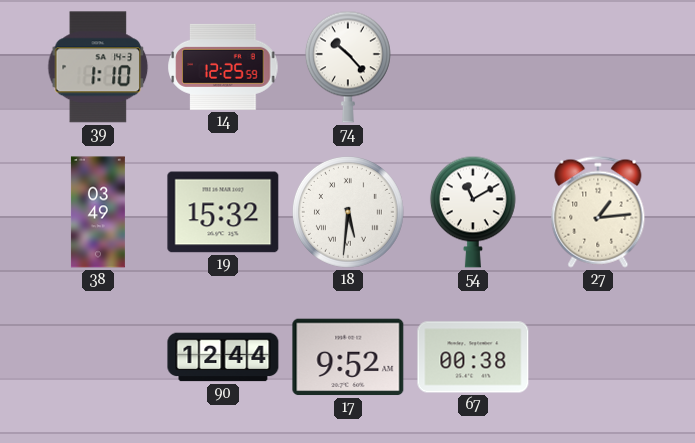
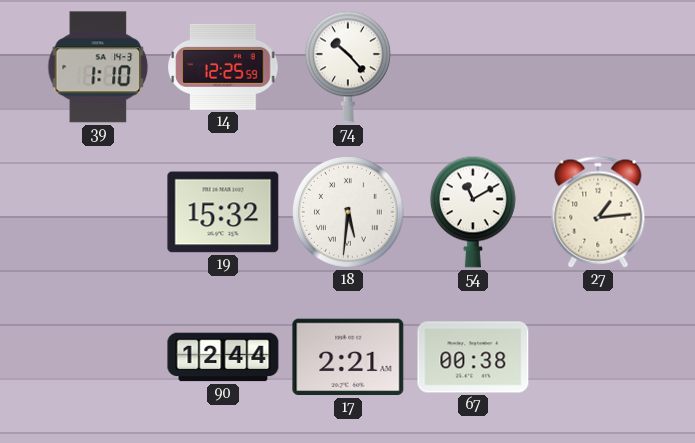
38: 03:49 -> none (98, 212)
17: 9:52 -> 2:21 (348, 357)
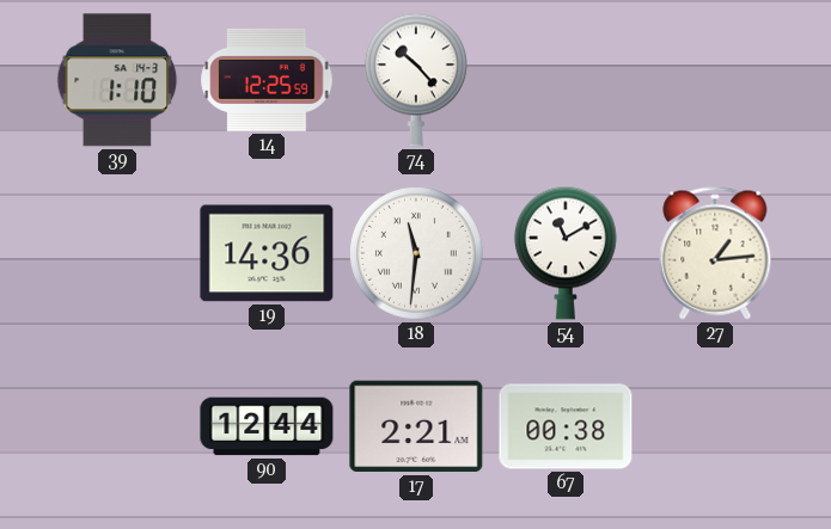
19: 15:32 -> 14:36 (267, 253)
18: 5:31 -> 11:31 (416, 253)
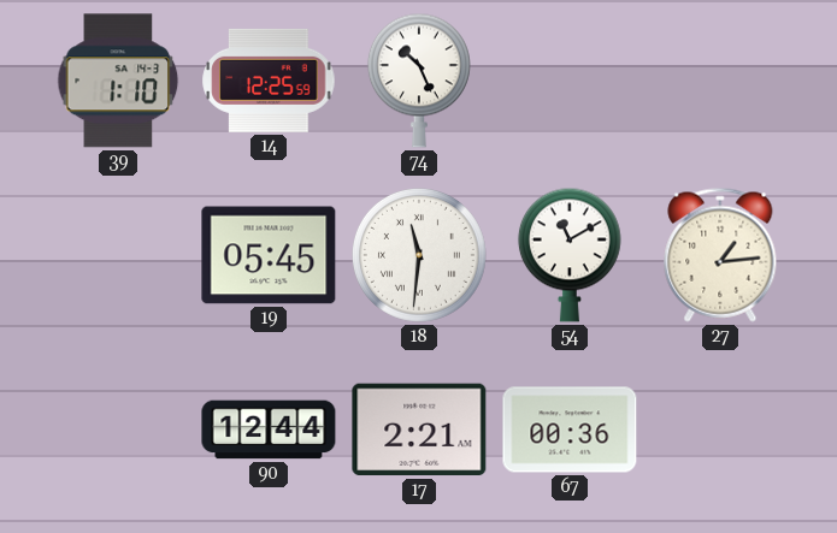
74: 10:23 -> 10:26 (419, 81)
19: 14:36 -> 05:45 (269, 255)
67: 00:38 -> 00:36 (570, 430)
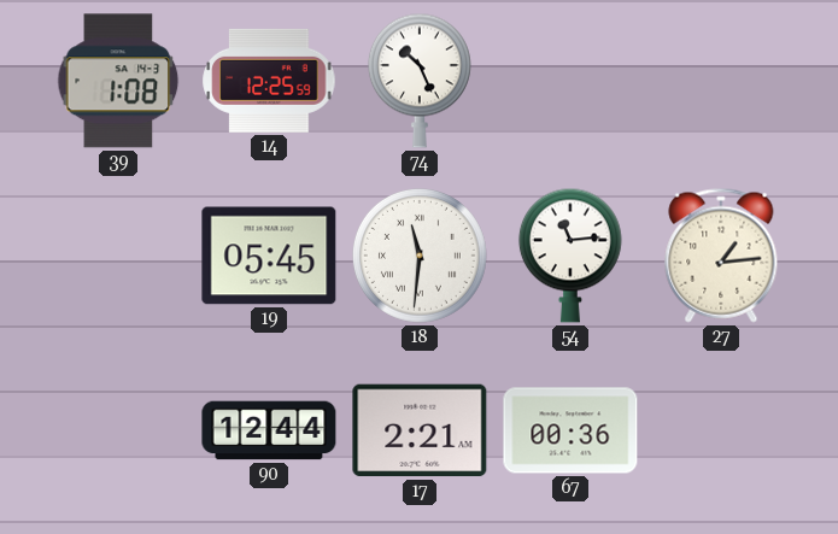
39: 1:10 -> 1:08 (118, 81)
54: 11:10 -> 11:14 (570, 256)
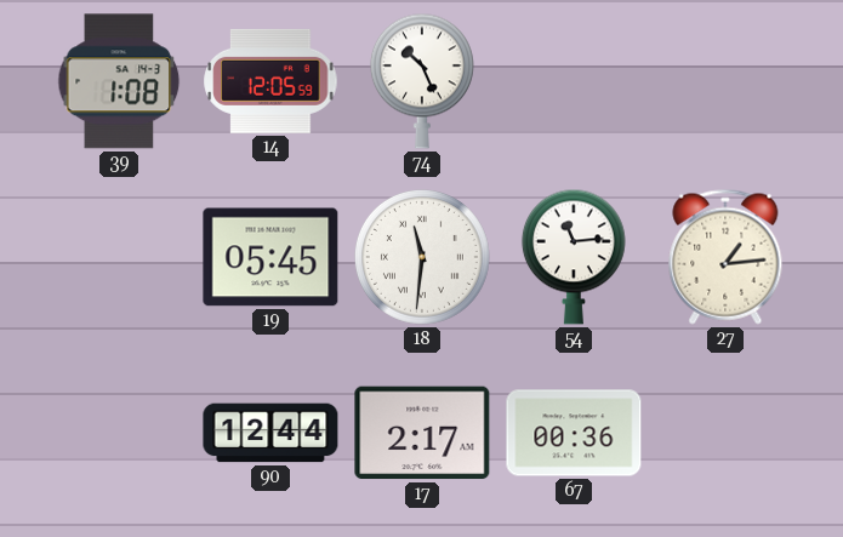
14: 12:25 -> 12:05 (270, 81)
17: 2:21 -> 2:17 (422, 433)
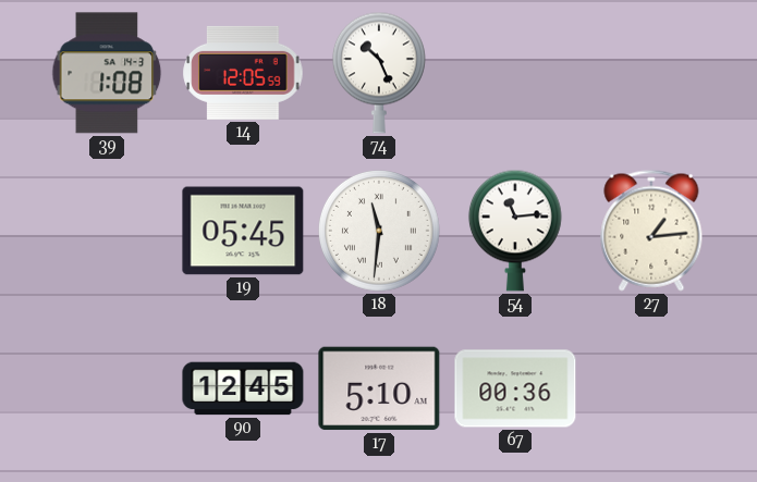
90: 12:44 -> 12:45 (243, 388)
17: 2:17 -> 5:10 (379, 388)
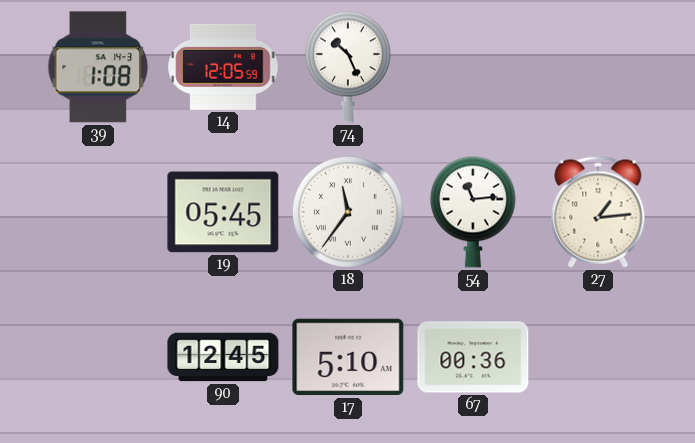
18: 11:31 -> 11:36 (348, 212)
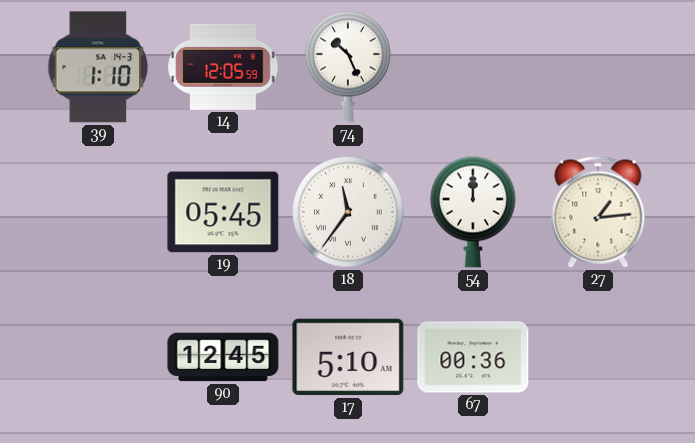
39: 1:08 -> 1:10 (98, 67)
54: 11:14 -> 12:00 (473, 212)
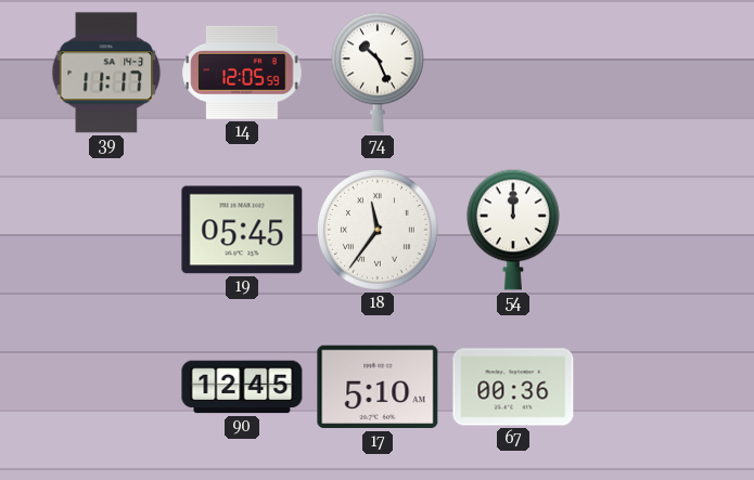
39: 1:10 -> 11:17 (106, 73)
27: 1:14 -> none (598, 212)
